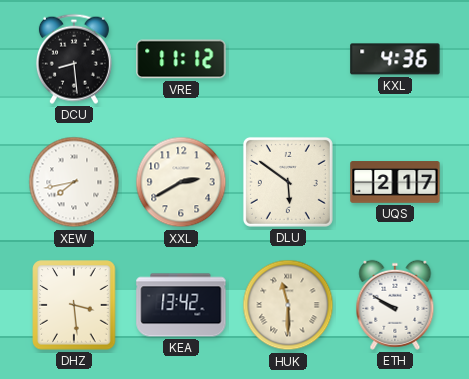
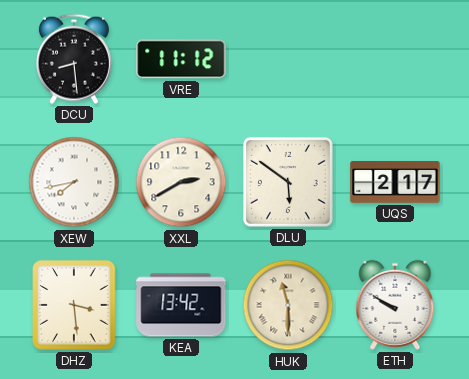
KXL: 4:36 -> none (395, 59)
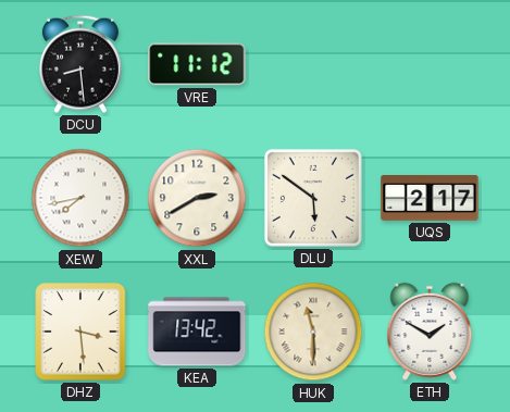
ETH: 9:50 -> 1:50 (430, 332)
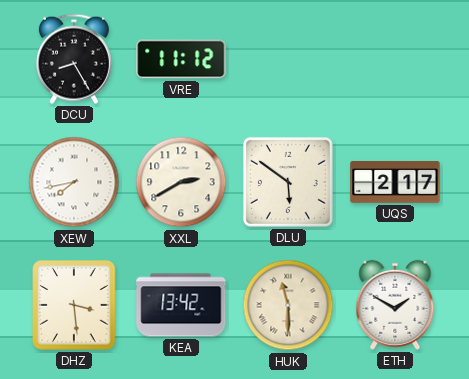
DCU: 8:29 -> 8:25 (74, 59)
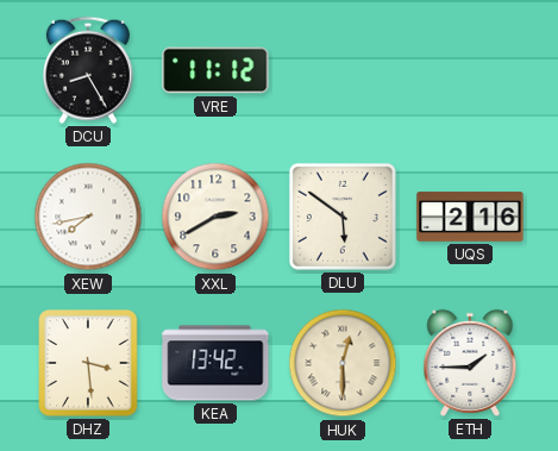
UQS: 2:17 -> 2:16 (470, 217)
HUK: 11:30 -> 12:30 (343, 363)
ETH: 1:50 -> 1:45 (470, 363)
